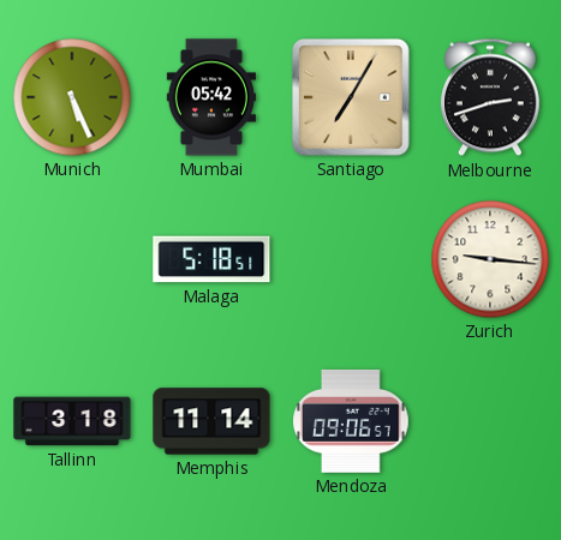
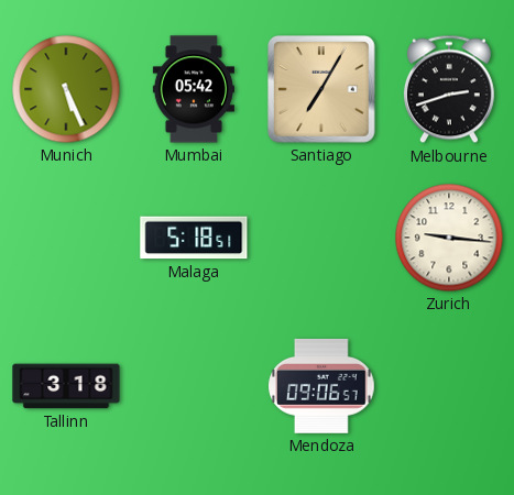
Memphis: 11:14 -> none (211, 421)
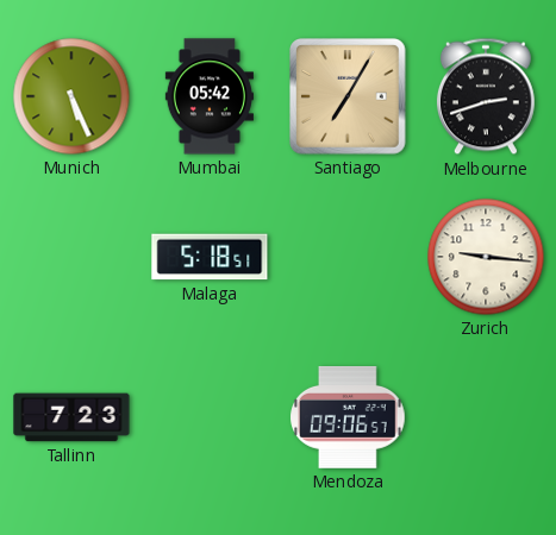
Tallinn: 3:18 -> 7:23 (71, 417)
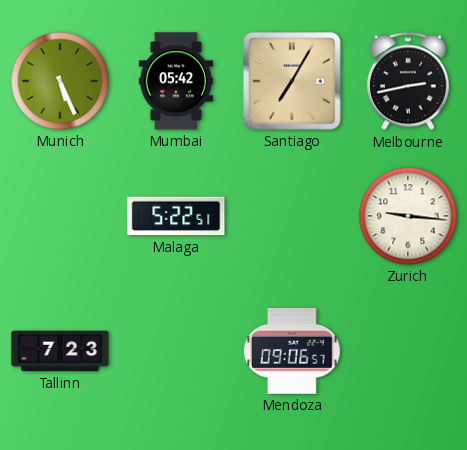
Melbourne: 2:42 -> 2:43 (408, 81)
Malaga: 5:18 -> 5:22 (176, 216)
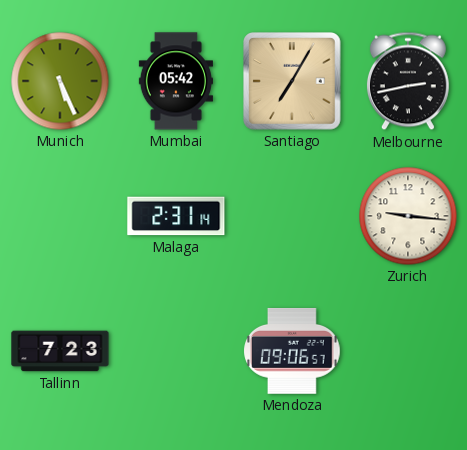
Malaga: 5:22 -> 2:31 (176, 216)
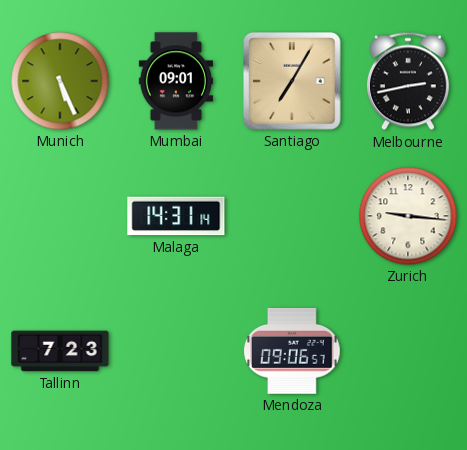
Mumbai: 05:42 -> 09:01 (176, 81)
Malaga: 2:31 -> 14:31 (176, 216)
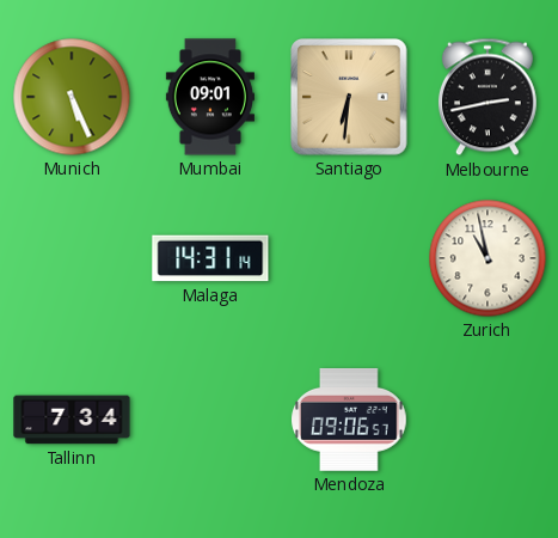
Santiago: 7:05 -> 6:31 (350, 98)
Zurich: 9:16 -> 10:58 (488, 258)
Tallinn: 7:23 -> 7:34 (72, 420)
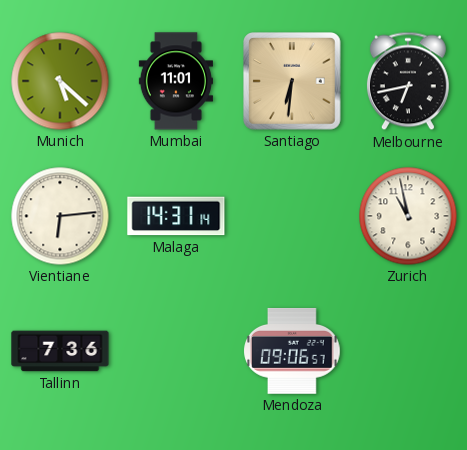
Munich: 5:26 -> 5:22 (60, 81)
Mumbai: 09:01 -> 11:01 (176, 81)
Melbourne: 2:43 -> 6:43 (408, 81)
Vientiane: none -> 6:14 (60, 216)
Tallinn: 7:34 -> 7:36 (60, 351)
